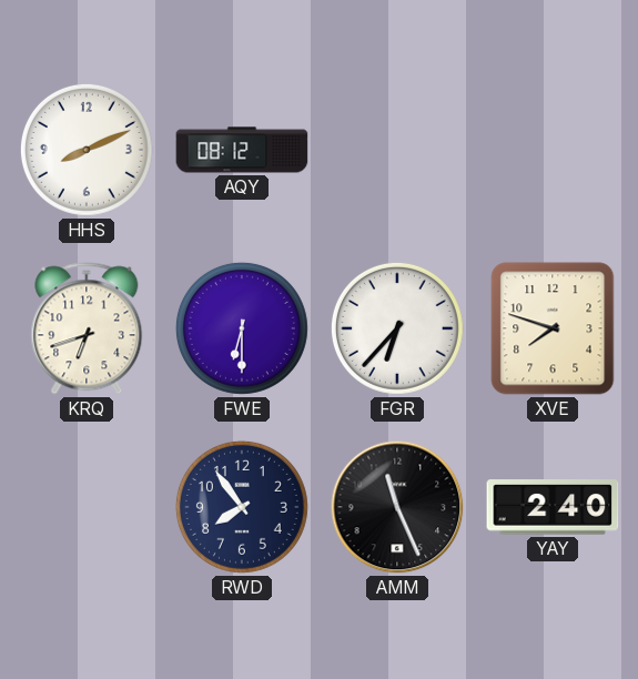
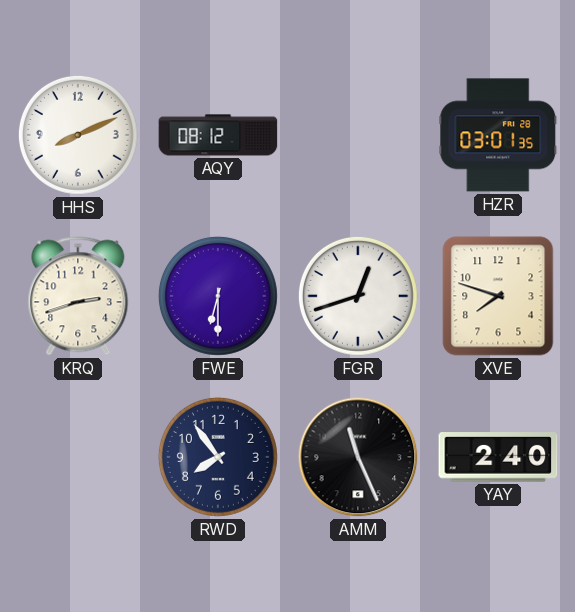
HZR: none -> 03:01 (498, 135)
KRQ: 6:42 -> 2:42 (78, 296)
FGR: 6:37 -> 12:42 (358, 296)
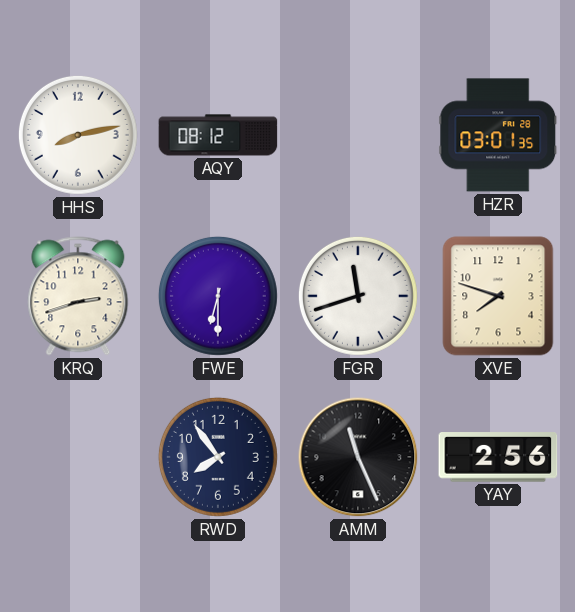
HHS: 8:11 -> 8:13 (78, 135)
FGR: 12:42 -> 11:42 (358, 296)
YAY: 2:40 -> 2:56 (498, 457)
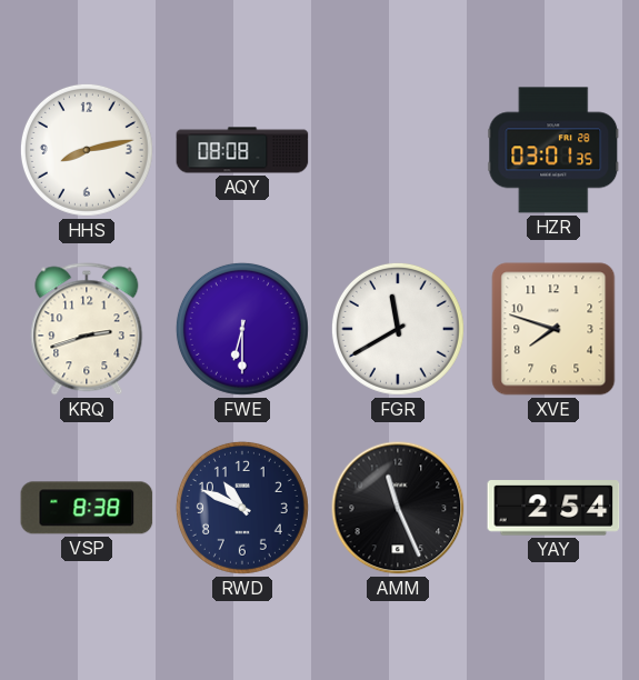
AQY: 08:12 -> 08:08 (242, 150)
FGR: 11:42 -> 11:40 (398, 329)
VSP: none -> 8:38 (87, 508)
RWD: 7:54 -> 10:49 (242, 508)
YAY: 2:56 -> 2:54 (553, 508)
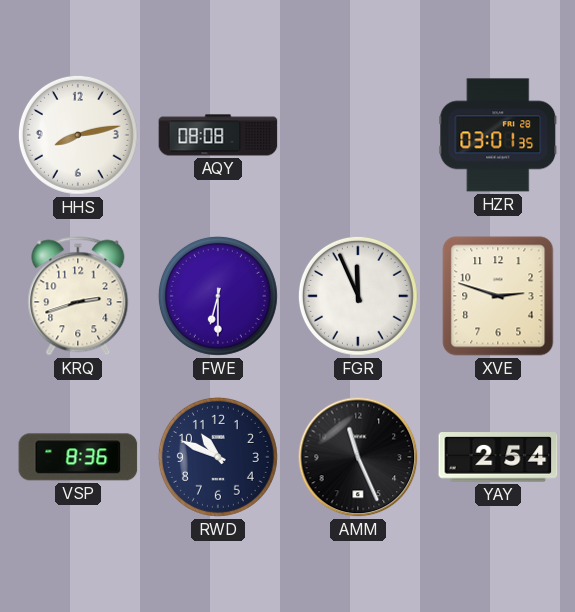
FGR: 11:40 -> 11:56 (358, 296)
XVE: 7:48 -> 2:48 (498, 296)
VSP: 8:38 -> 8:36 (78, 457)
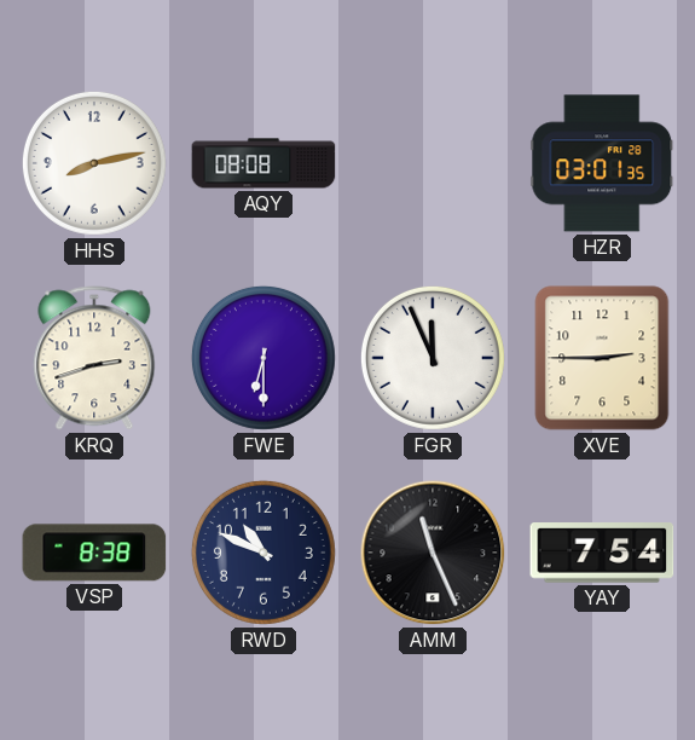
XVE: 2:48 -> 2:45 (602, 358)
VSP: 8:36 -> 8:38 (94, 553)
YAY: 2:54 -> 7:54 (602, 553)
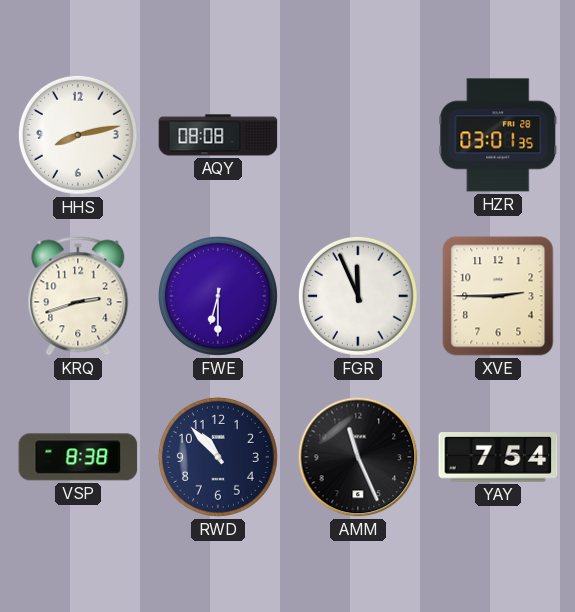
RWD: 10:49 -> 10:53 (218, 457)
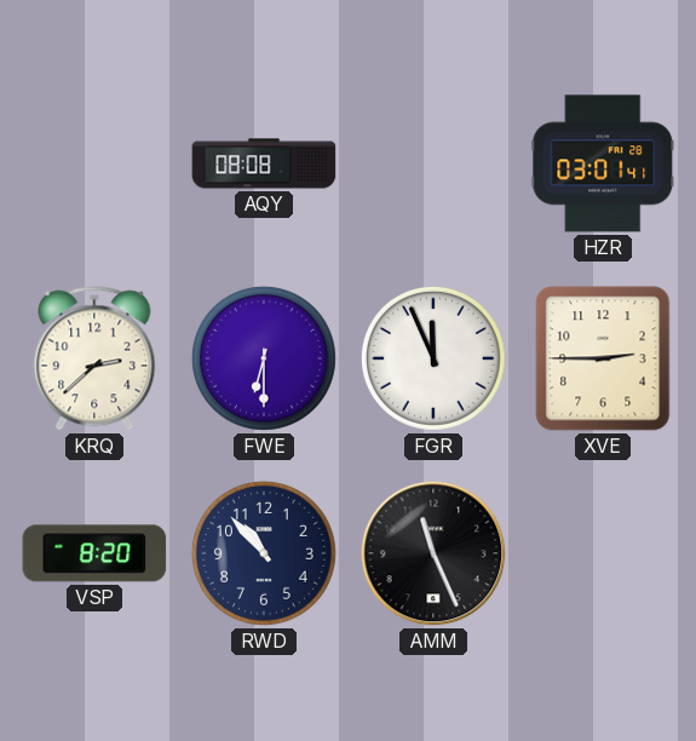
HHS: 8:13 -> none (78, 135)
HZR: 03:01:35 -> 03:01:41 (603, 163)
KRQ: 2:42 -> 2:38 (94, 358)
VSP: 8:38 -> 8:20 (94, 553)
YAY: 7:54 -> none (498, 457)
